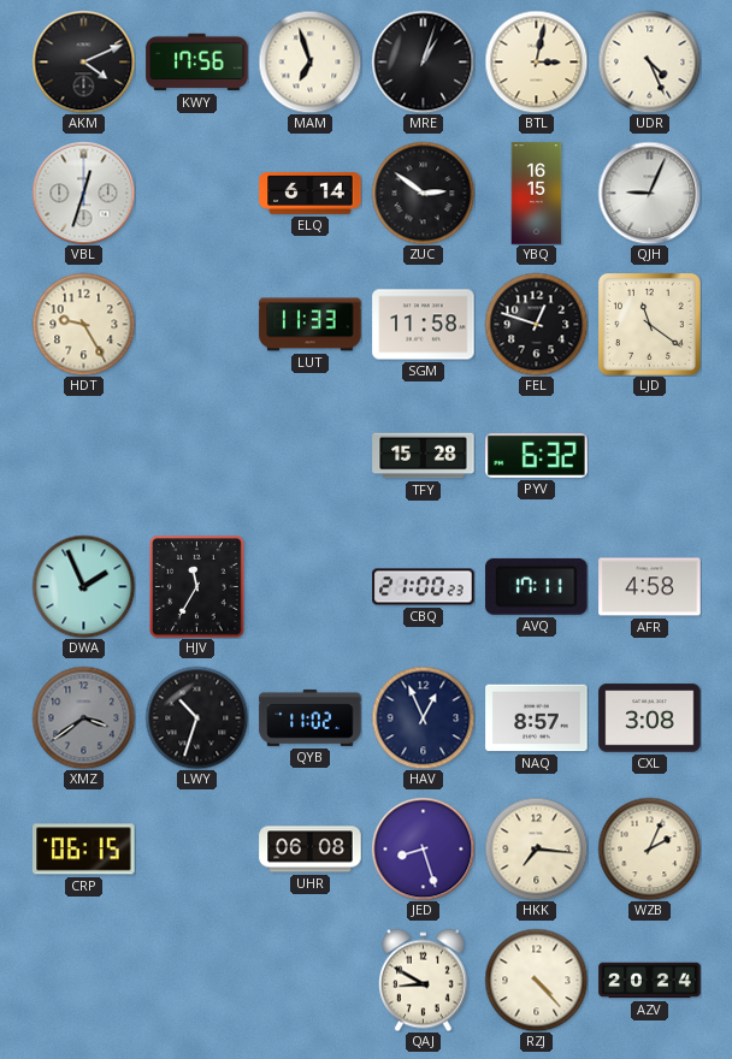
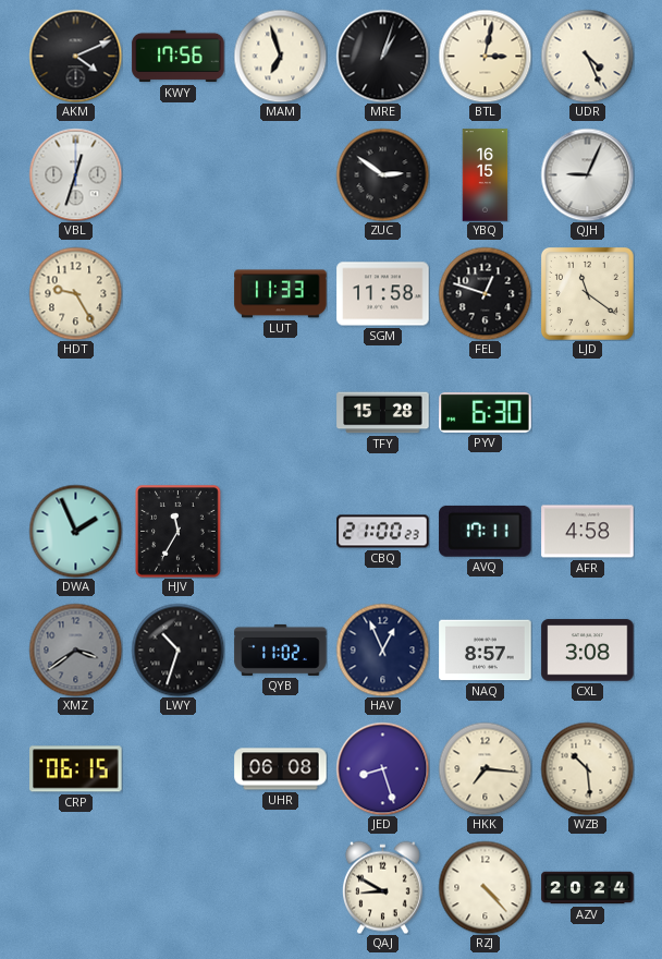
ELQ: 6:14 -> none (311, 194)
PYV: 6:32 -> 6:30 (486, 412)
WZB: 2:04 -> 10:29 (587, 768)
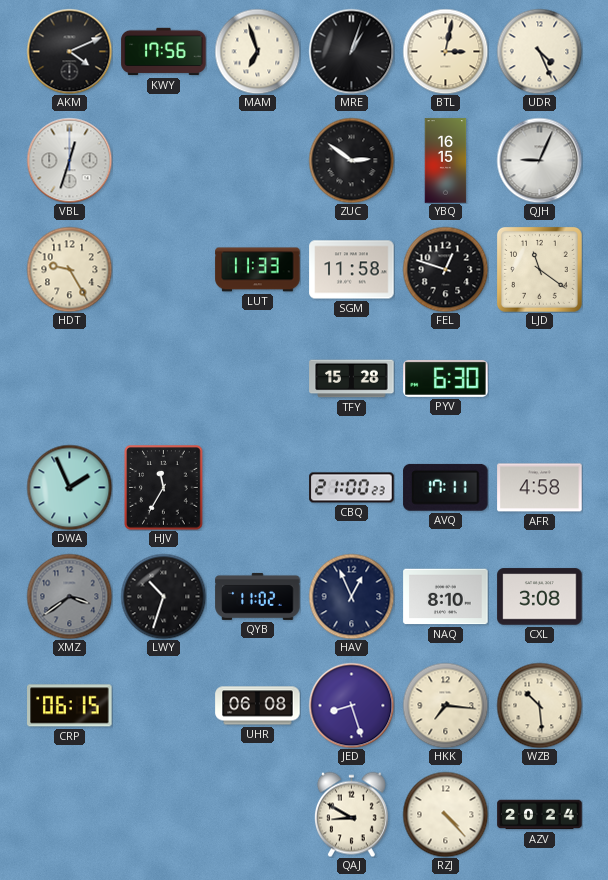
NAQ: 8:57 -> 8:10 (446, 597)
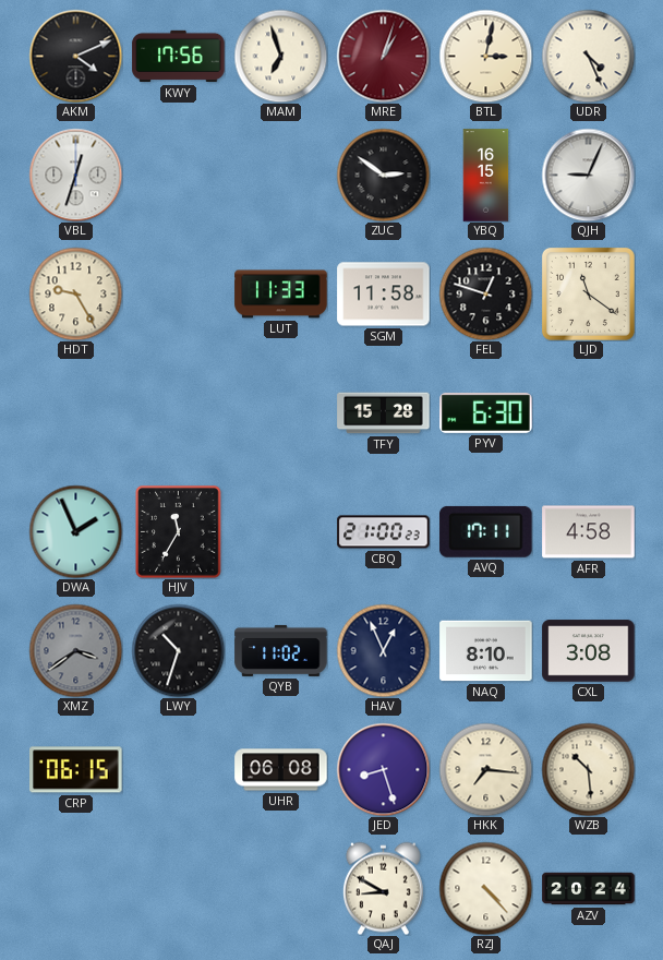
MRE dial: black -> burgundy (383, 56)
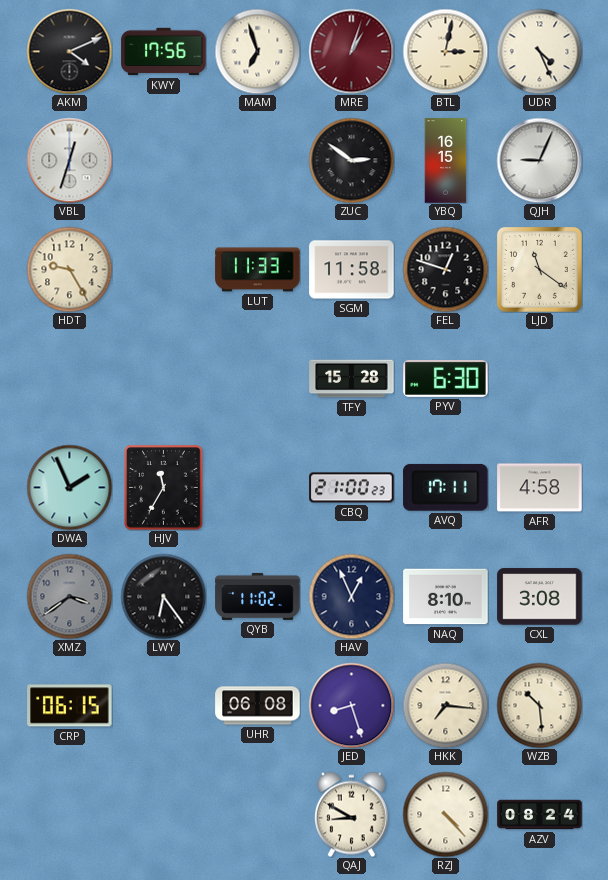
LWY: 10:33 -> 6:24 (163, 596)
AZV: 20:24 -> 08:24 (540, 815)
